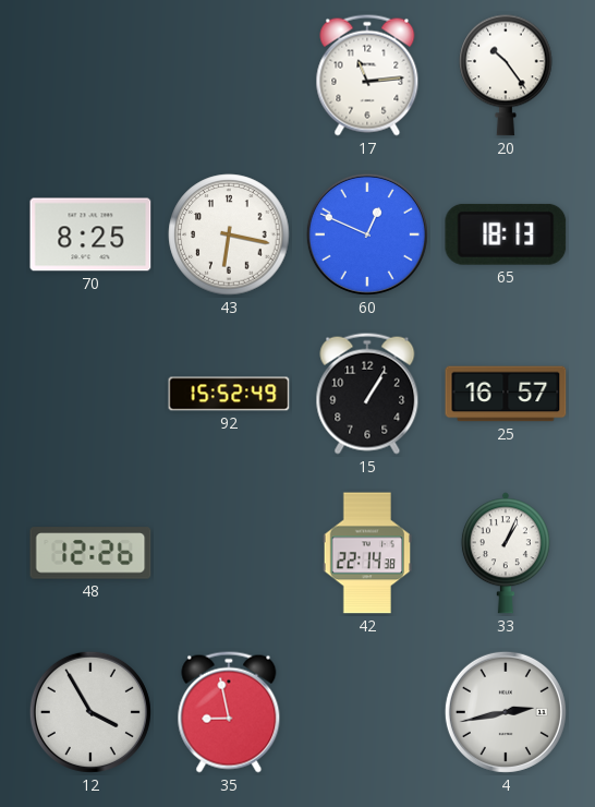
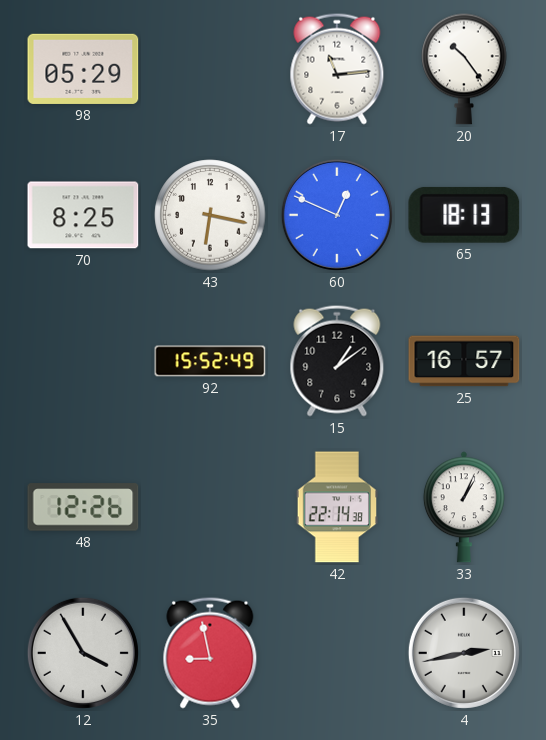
98: none -> 05:29 (83, 69)
15: 1:05 -> 1:09 (337, 361)
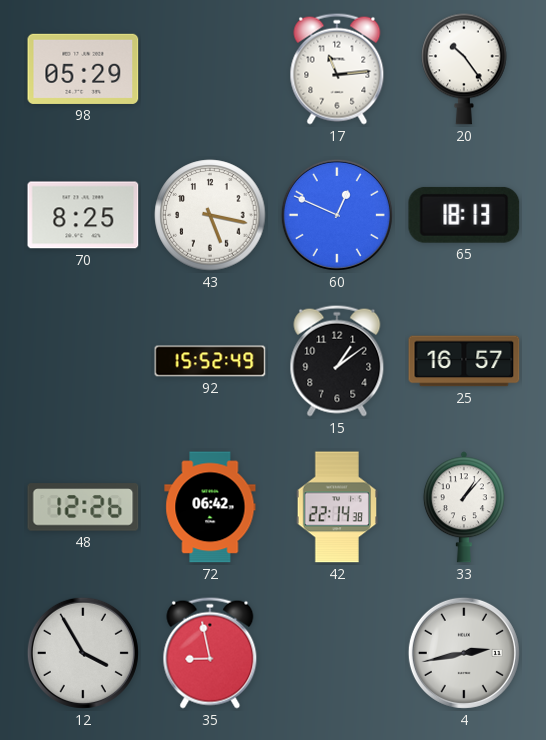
43: 6:17 -> 5:17 (210, 215)
72: none -> 06:42 (210, 507)
33: 1:04 -> 1:07 (464, 507)
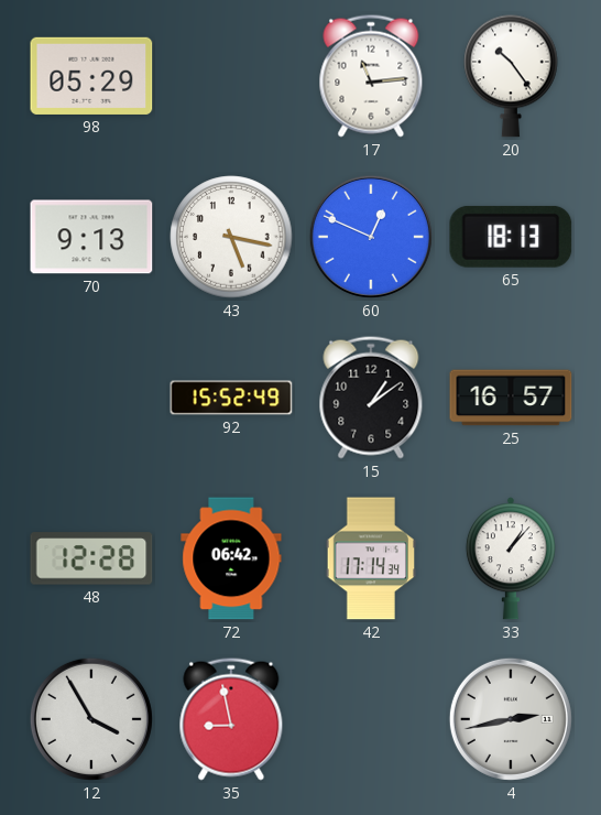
70: 8:25 -> 9:13 (91, 237)
48: 12:26 -> 12:28 (91, 558)
42: 22:14 -> 17:14 (370, 558)
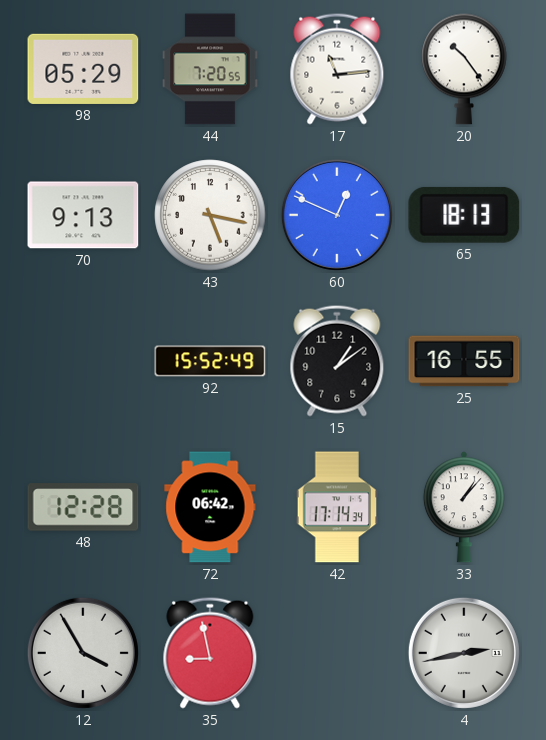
44: none -> 7:20 (210, 69)
25: 16:57 -> 16:55 (464, 361)
